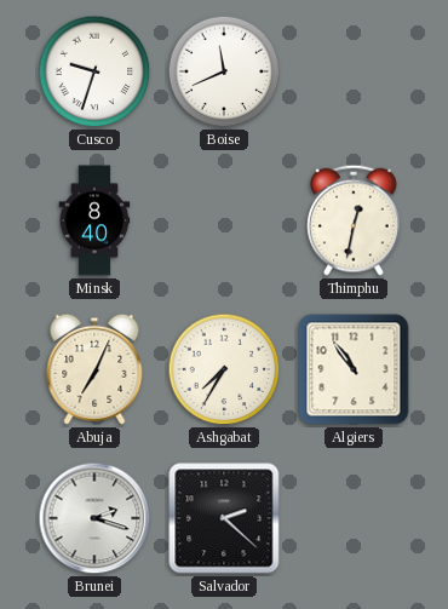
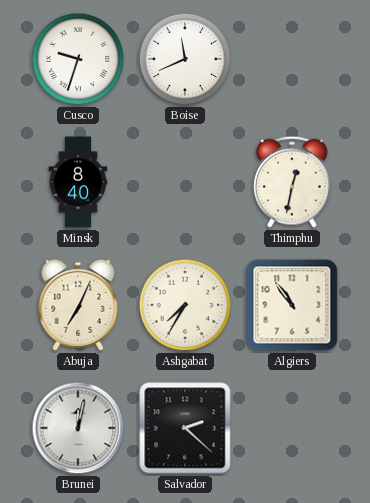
Brunei: 2:18 -> 12:02 (78, 428)
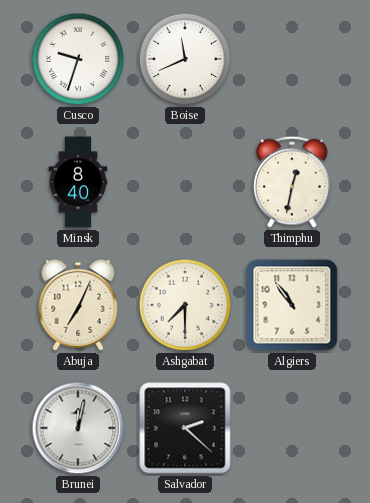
Ashgabat: 7:35 -> 7:30 (185, 305)
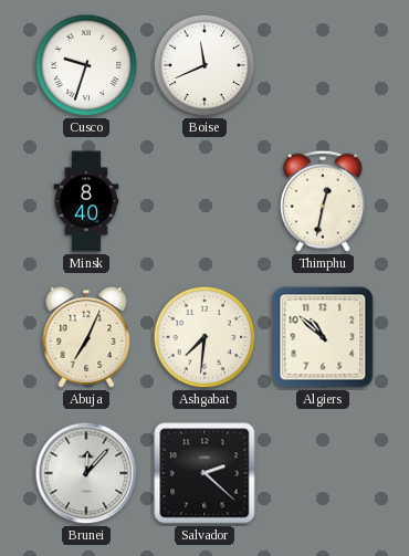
Ashgabat: 7:30 -> 7:31 (204, 337)
Algiers: 10:54 -> 10:52 (323, 337)
Brunei: 12:02 -> 12:07 (86, 473)
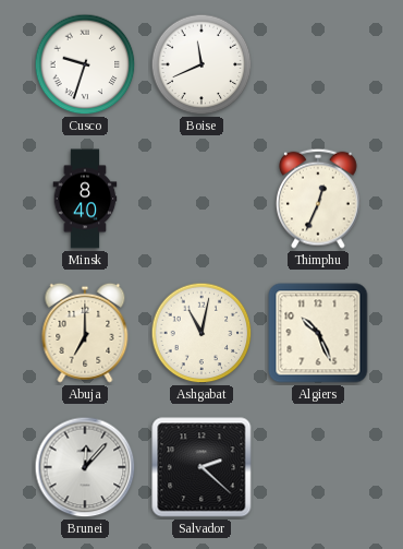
Thimphu: 12:32 -> 12:34 (319, 199)
Abuja: 7:04 -> 7:00 (85, 333)
Ashgabat: 7:31 -> 11:02 (201, 333)
Algiers: 10:52 -> 10:26 (318, 333)
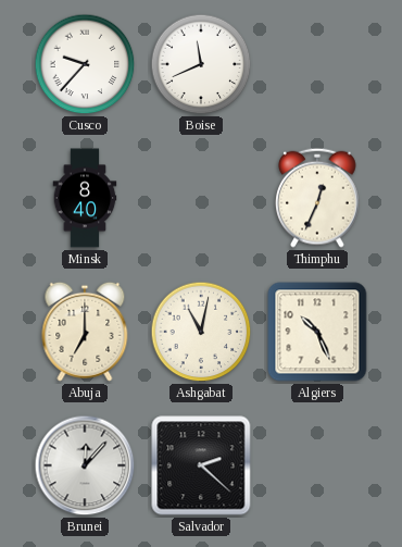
Cusco: 9:33 -> 9:37 (85, 64)
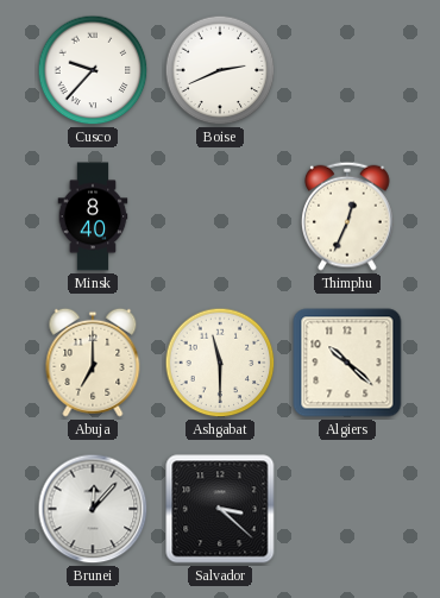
Boise: 11:41 -> 2:41 (220, 70)
Ashgabat: 11:02 -> 11:30 (220, 363)
Algiers: 10:26 -> 10:22 (347, 363)
Salvador: 2:22 -> 3:22 (220, 509)
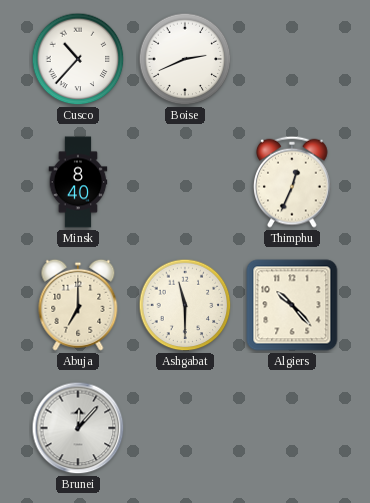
Cusco: 9:37 -> 10:37 (78, 59)
Algiers: 10:22 -> 10:23 (292, 305)
Salvador: 3:22 -> none (220, 509)
